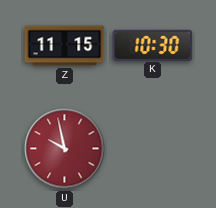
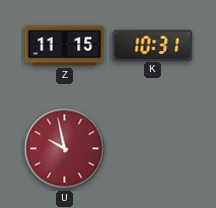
K: 10:30 -> 10:31 (153, 45)
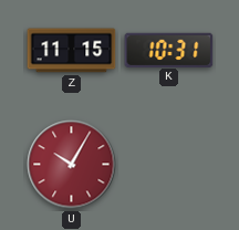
U: 9:58 -> 10:05 (72, 165)
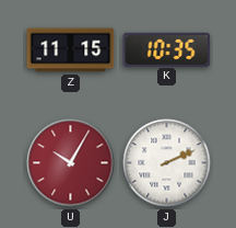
K: 10:31 -> 10:35 (167, 49)
J: none -> 2:11 (167, 163)
